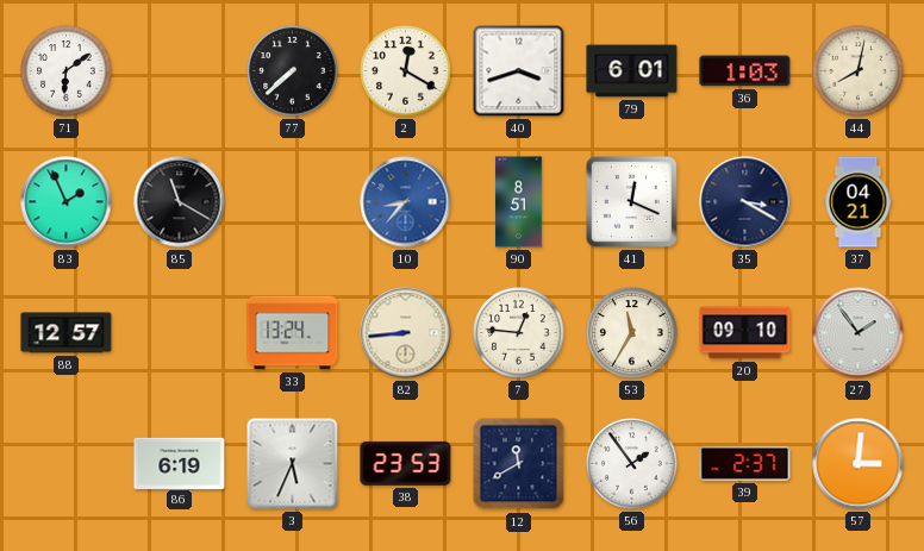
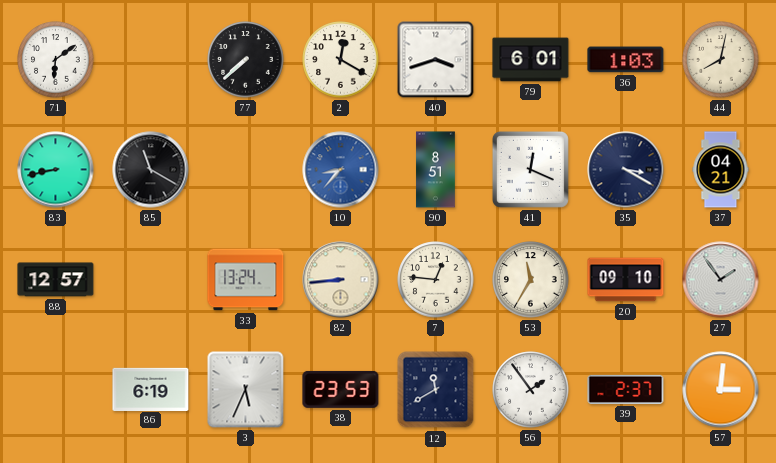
83: 1:56 -> 8:43 (56, 170)
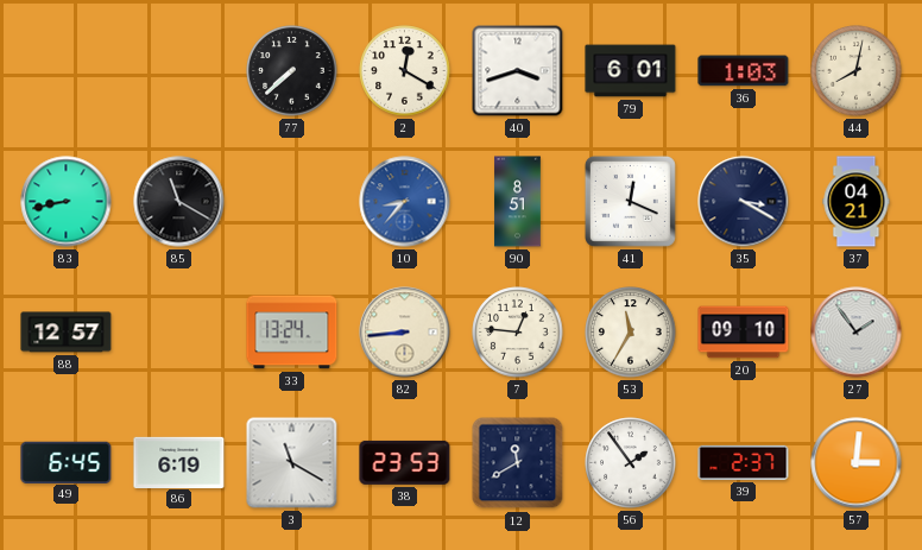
71: 6:09 -> none (56, 60)
49: none -> 6:45 (67, 462)
3: 5:34 -> 11:20 (292, 463)
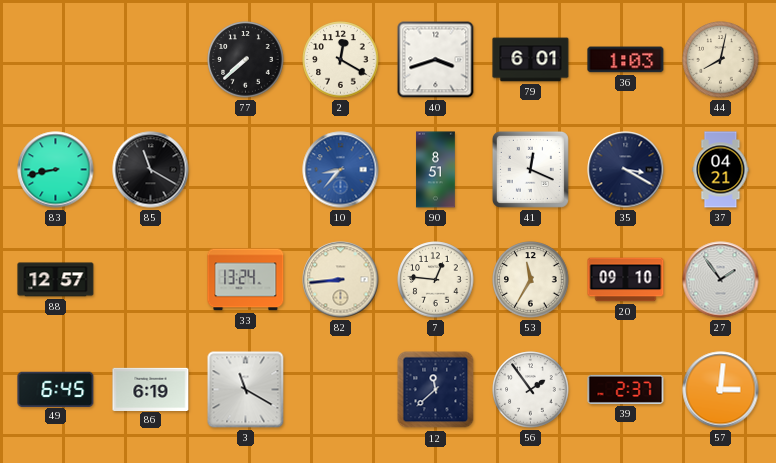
38: 23:53 -> none (405, 462)
12: 11:40 -> 11:38 (436, 390)
